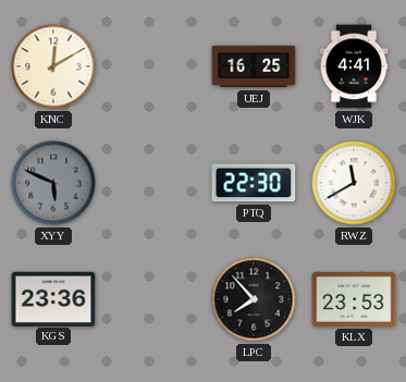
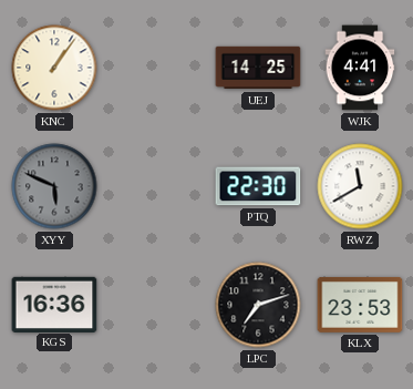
KNC: 12:10 -> 1:06 (54, 68)
UEJ: 16:25 -> 14:25 (258, 68)
KGS: 23:36 -> 16:36 (54, 304)
LPC: 7:53 -> 7:12 (258, 305)
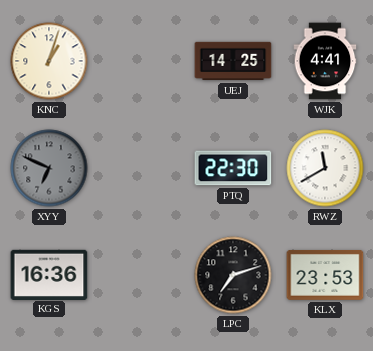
KNC: 1:06 -> 1:03 (49, 61)
XYY: 5:49 -> 6:49 (49, 168)
